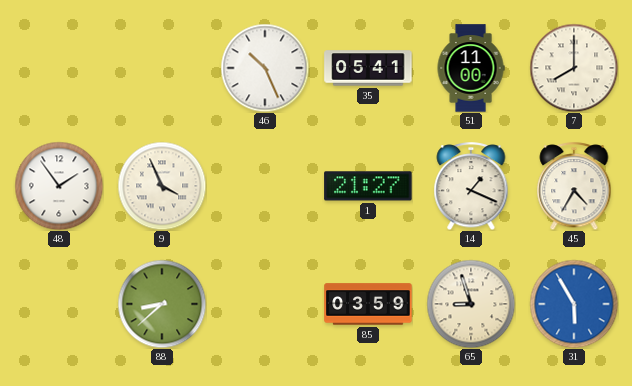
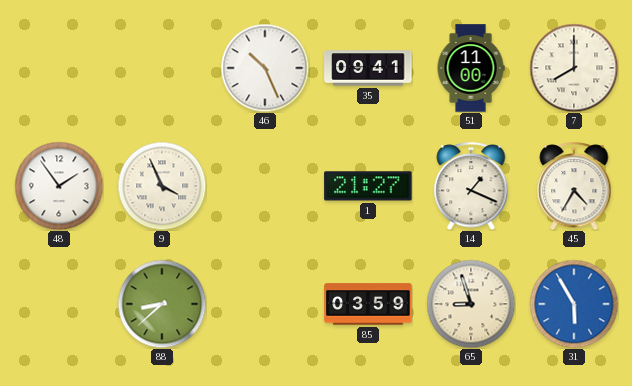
35: 05:41 -> 09:41 (368, 68)
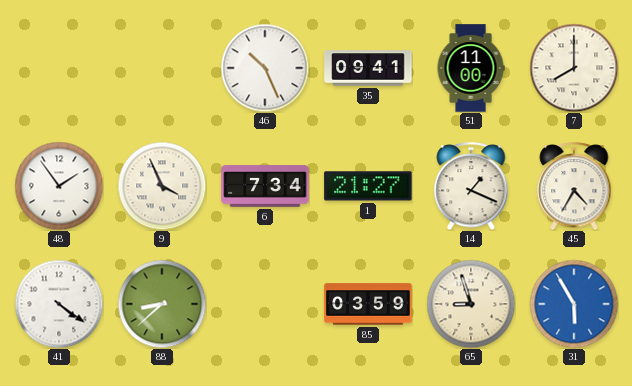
6: none -> 7:34 (265, 186)
41: none -> 4:21 (59, 304)
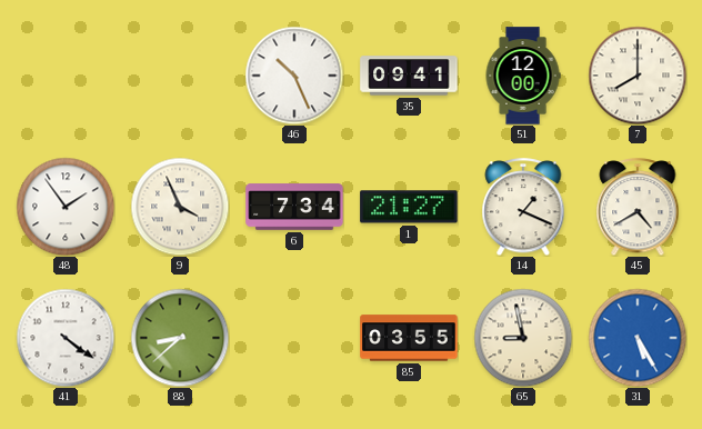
51: 11:00 -> 12:00 (523, 76)
45: 4:35 -> 4:40 (638, 207)
85: 03:59 -> 03:55 (409, 338)
65: 8:57 -> 8:58 (523, 338)
31: 5:55 -> 5:25 (638, 338)
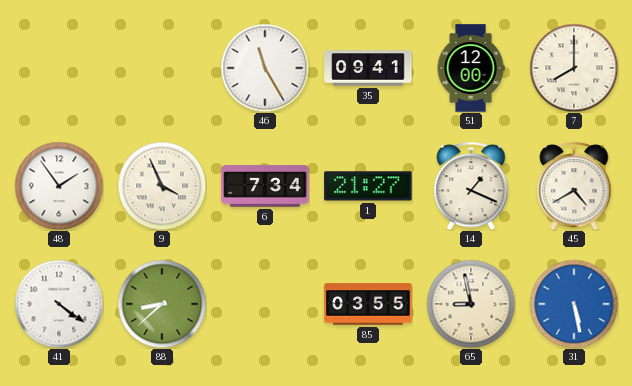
46: 10:26 -> 11:25 (265, 68)
31: 5:25 -> 5:28 (574, 304)
